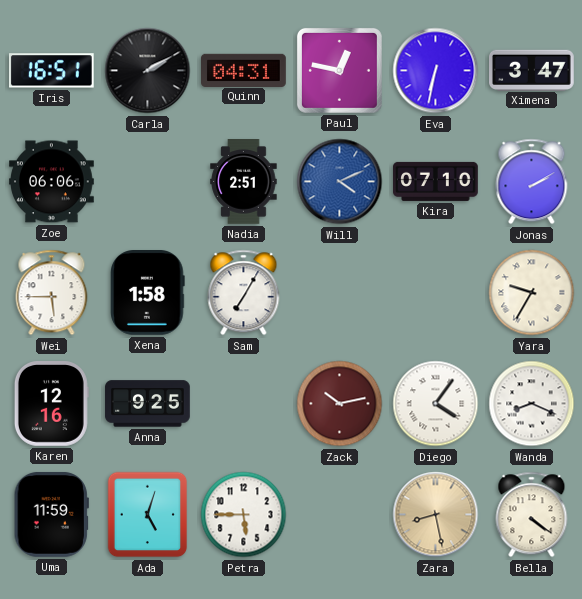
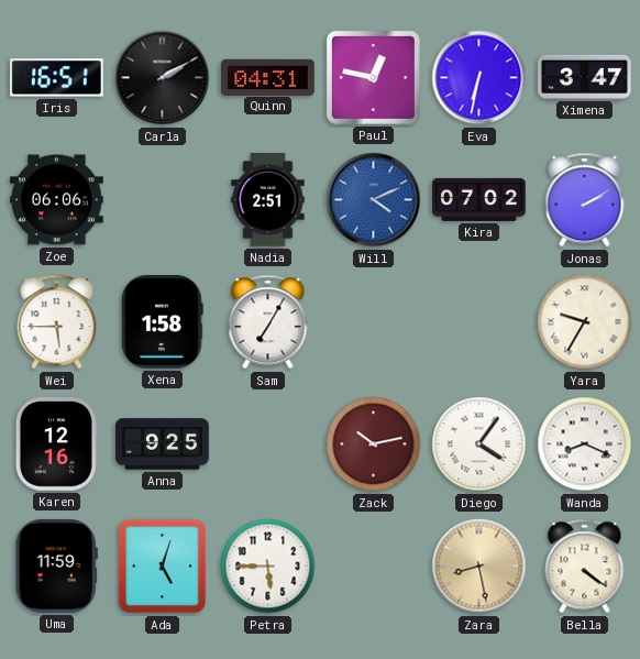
Kira: 07:10 -> 07:02 (479, 199)
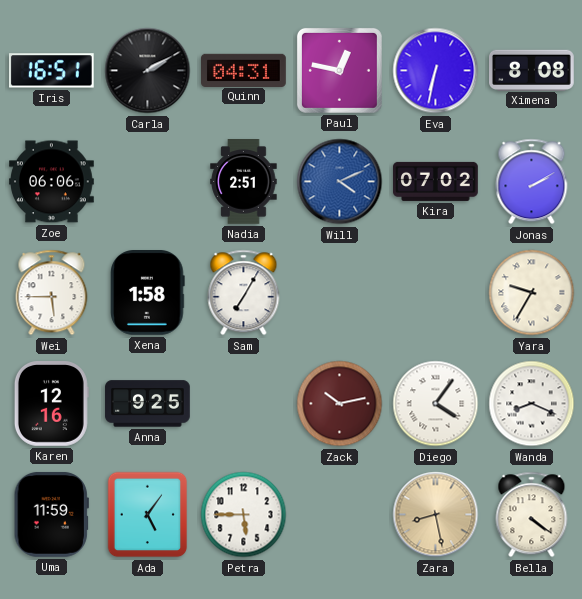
Ximena: 3:47 -> 8:08 (532, 70)
Ada: 5:03 -> 5:06 (148, 515)
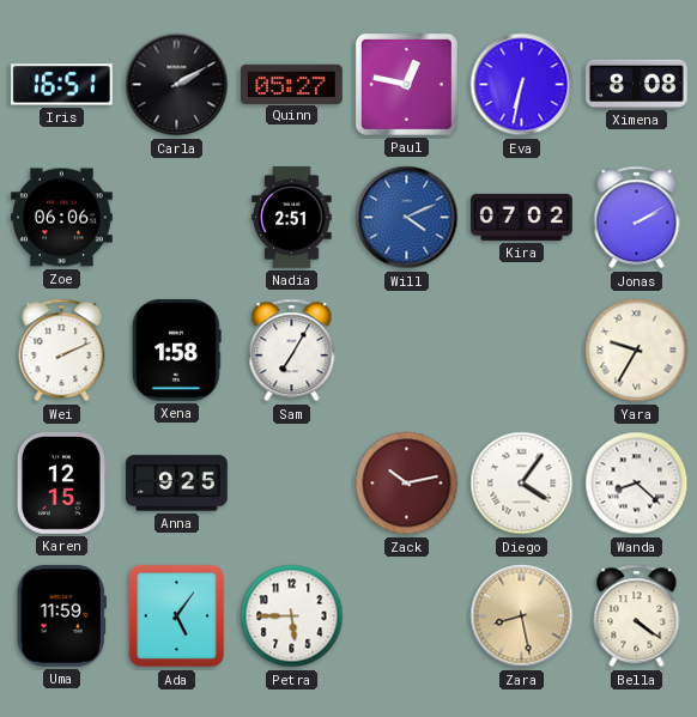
Quinn: 04:31 -> 05:27 (292, 84)
Wei: 5:45 -> 2:11 (62, 351)
Karen: 12:16 -> 12:15 (61, 484)
Wanda: 8:19 -> 8:22 (637, 484)
